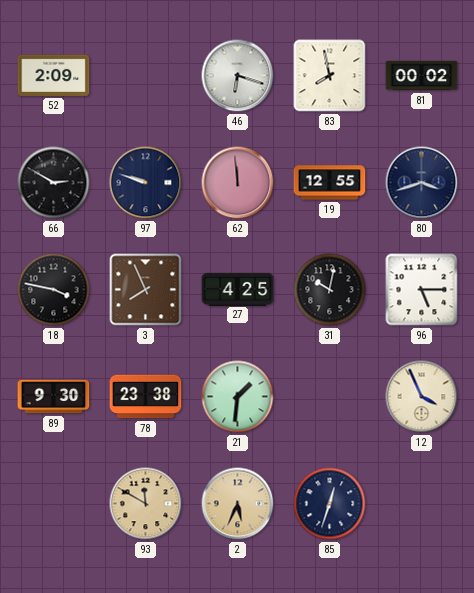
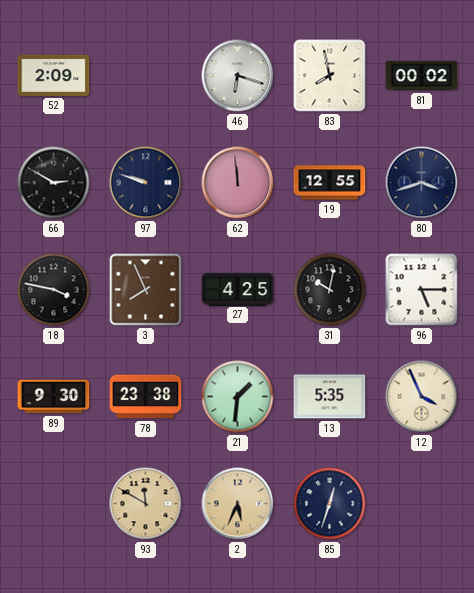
13: none -> 5:35 (330, 397)
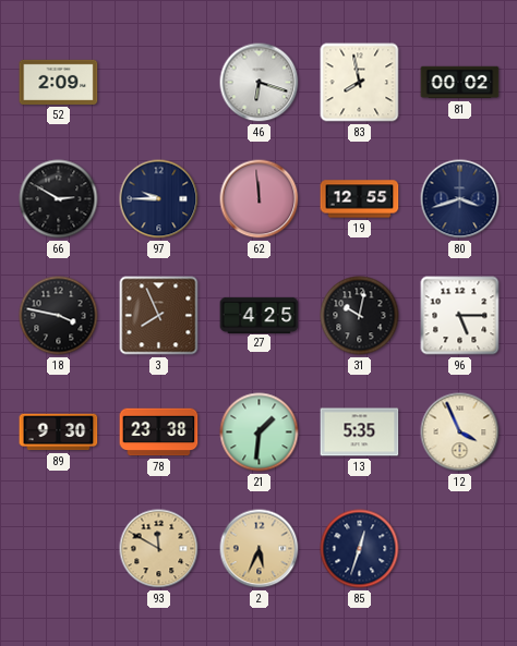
97: 9:48 -> 9:45 (159, 199)
